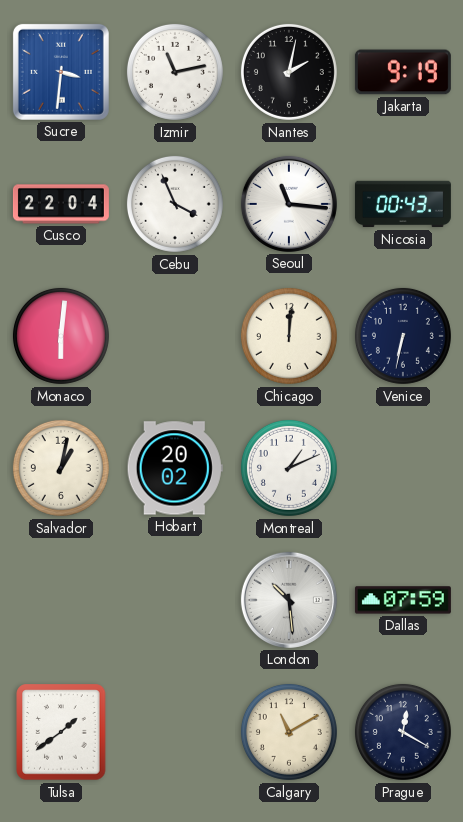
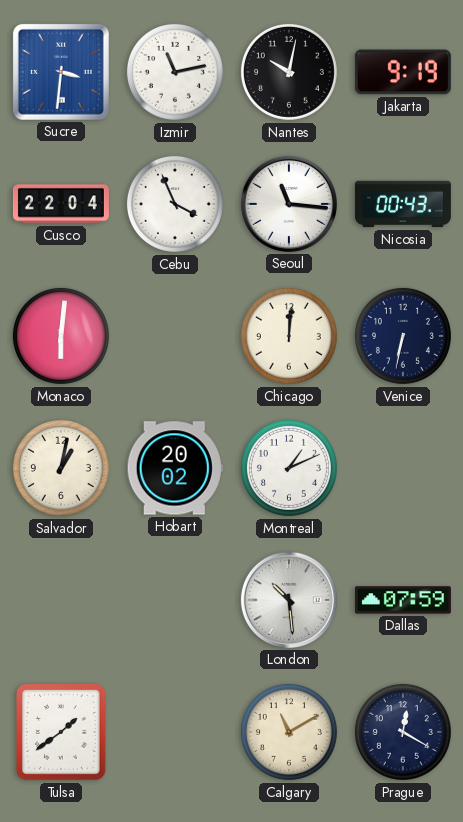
Nantes: 2:02 -> 10:02 (289, 72)
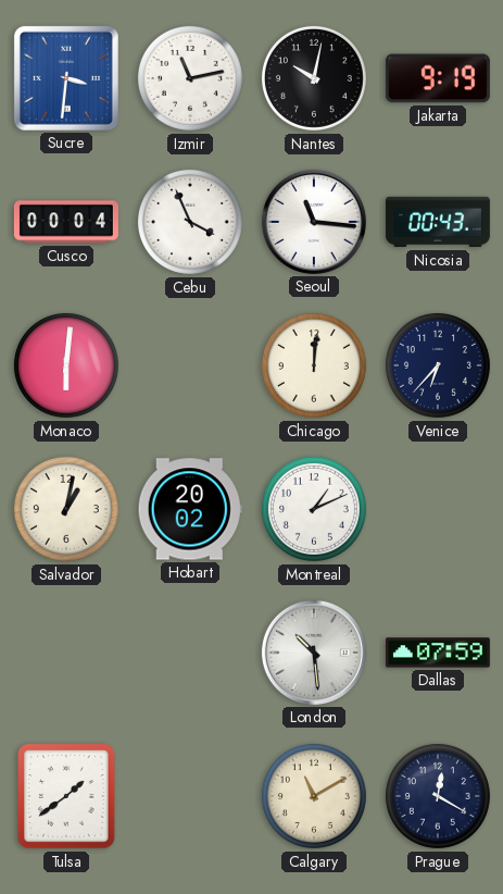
Cusco: 22:04 -> 00:04 (66, 222)
Venice: 6:32 -> 6:37 (438, 365)
